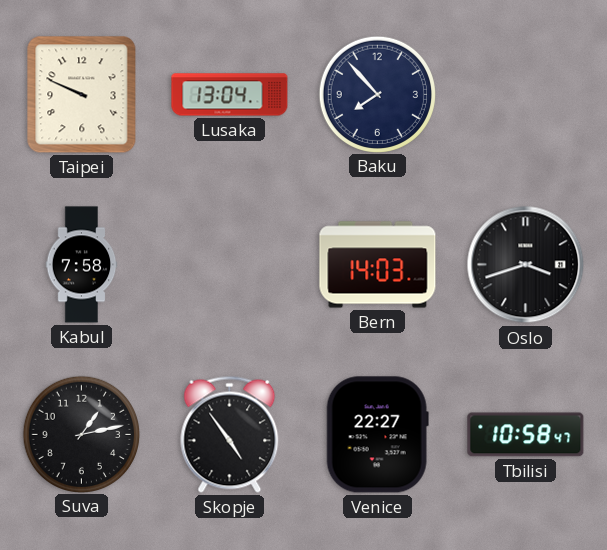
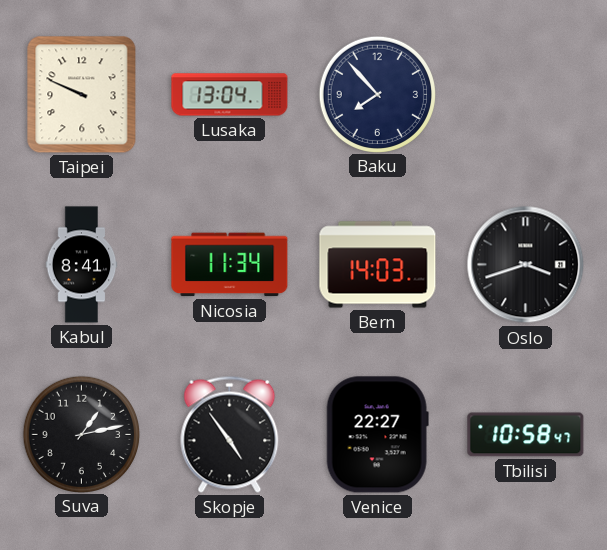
Kabul: 7:58 -> 8:41 (82, 265)
Nicosia: none -> 11:34 (230, 265)
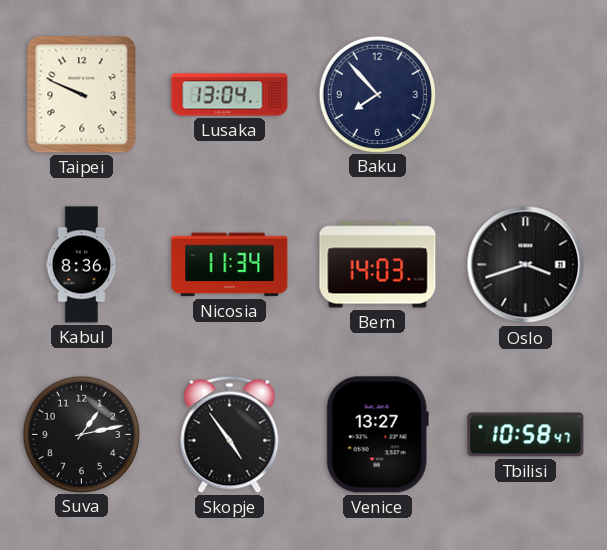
Kabul: 8:41 -> 8:36 (82, 265)
Venice: 22:27 -> 13:27 (377, 435)
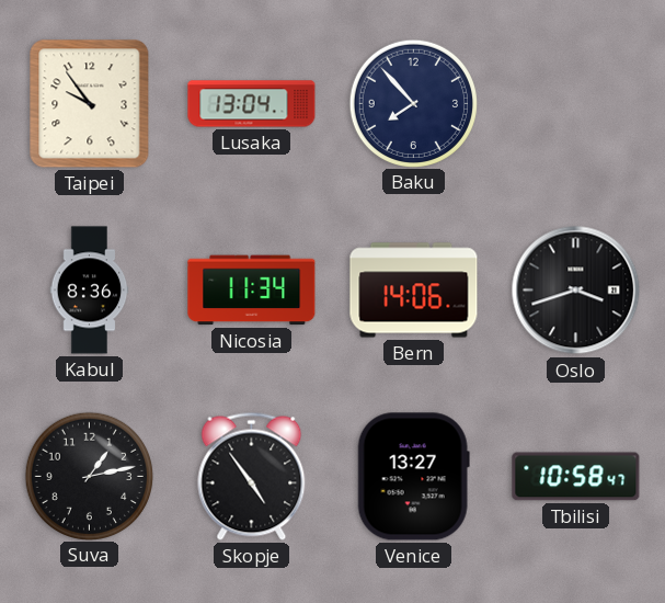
Taipei: 9:49 -> 9:54 (90, 104)
Bern: 14:03 -> 14:06 (414, 291)
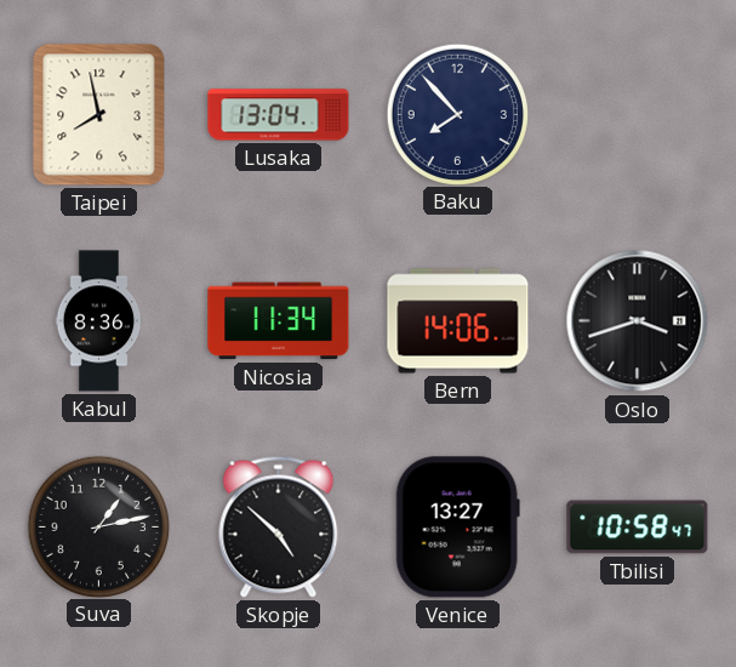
Taipei: 9:54 -> 7:58 (99, 115)
Skopje: 4:54 -> 4:52 (279, 526)
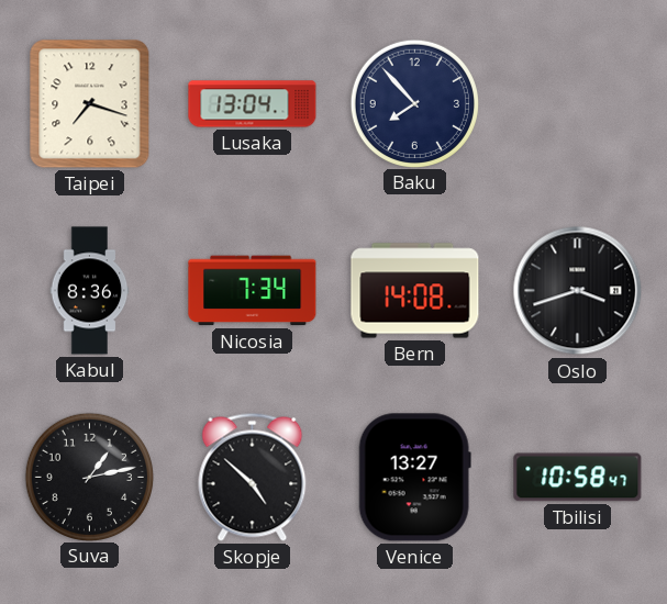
Taipei: 7:58 -> 7:18 (90, 104)
Nicosia: 11:34 -> 7:34 (253, 291)
Bern: 14:06 -> 14:08 (415, 291)
